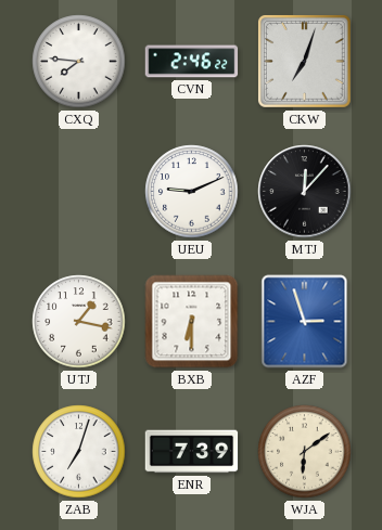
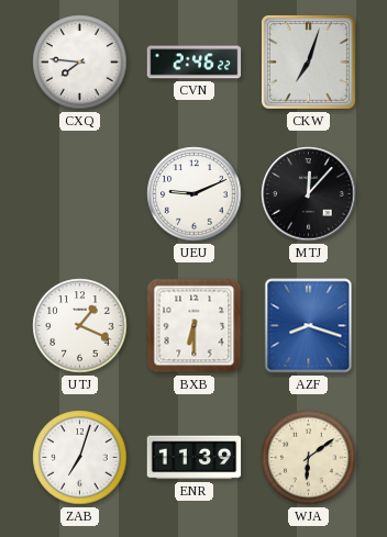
UTJ: 1:17 -> 1:19 (80, 326)
AZF: 2:57 -> 8:18 (309, 326)
ENR: 7:39 -> 11:39 (195, 458)
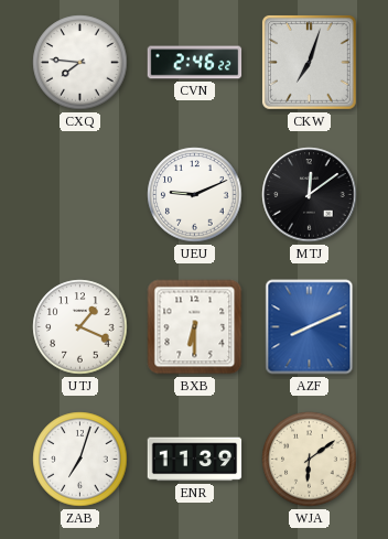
MTJ: 12:07 -> 12:09 (310, 195)
AZF: 8:18 -> 8:11 (310, 327)
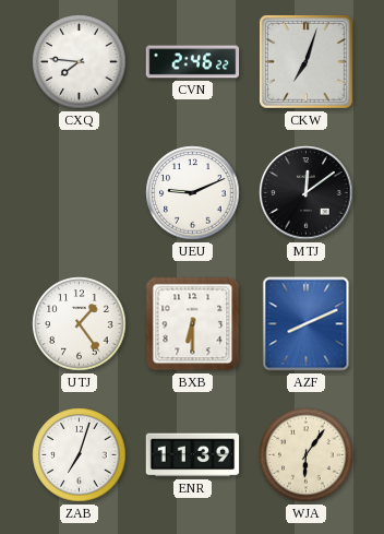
UTJ: 1:19 -> 1:24 (80, 324)
WJA: 6:09 -> 6:06 (307, 455)
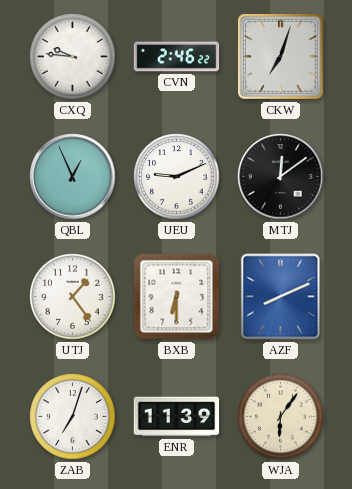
CXQ: 7:46 -> 9:46 (73, 57)
QBL: none -> 12:56 (73, 177)
